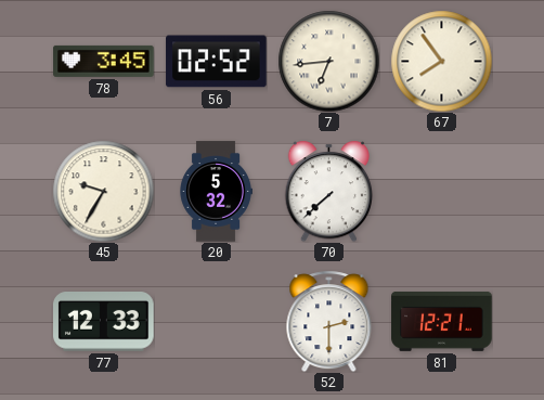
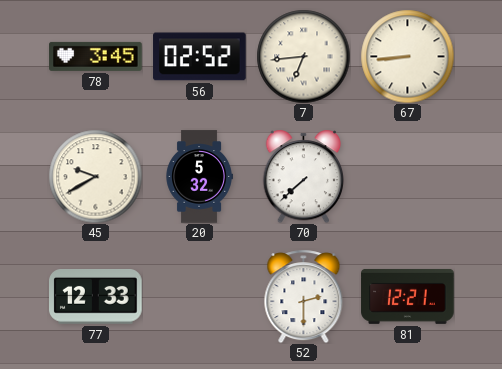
67: 7:54 -> 8:44 (407, 56)
45: 9:35 -> 9:40 (95, 176)
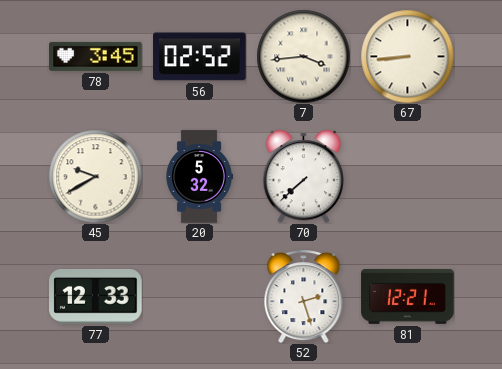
7: 6:44 -> 3:44 (303, 56)
52: 2:30 -> 2:27 (304, 296)
